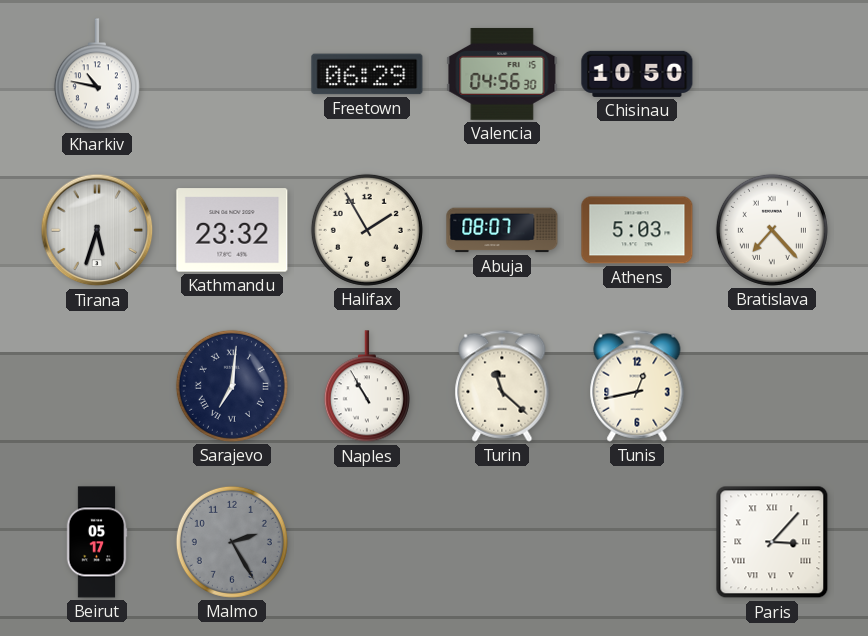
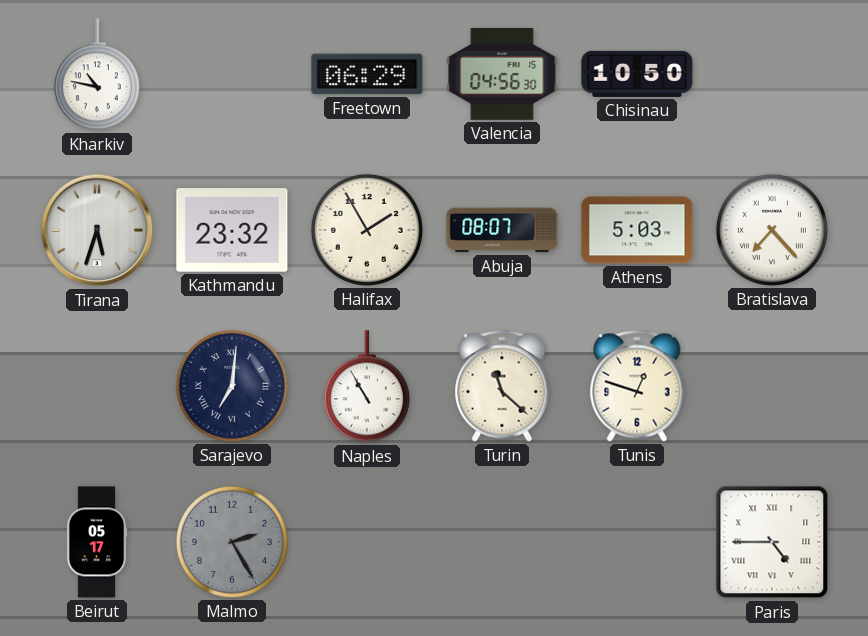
Tunis: 12:43 -> 12:48 (637, 386)
Paris: 3:07 -> 4:45 (772, 542)
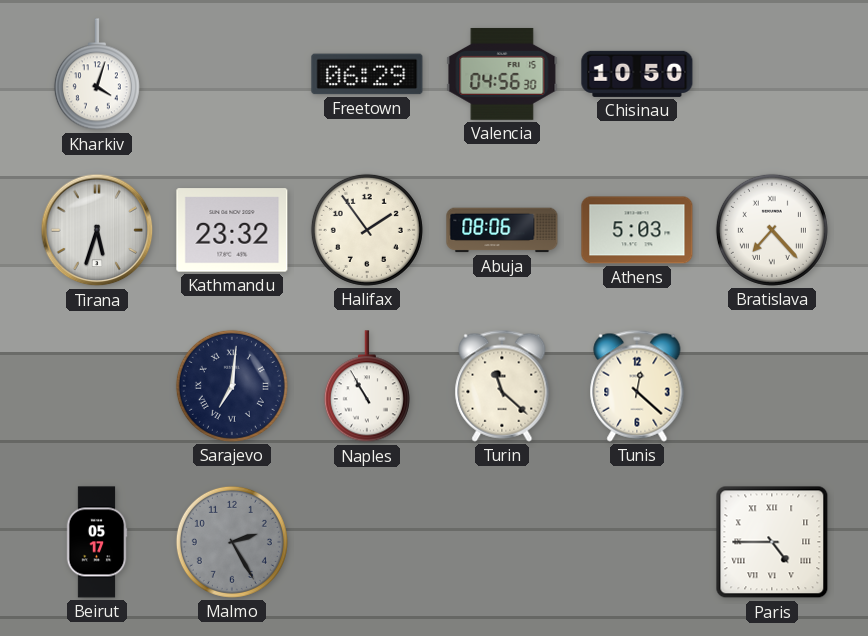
Kharkiv: 10:47 -> 4:03 (97, 75)
Halifax: 1:55 -> 1:54 (367, 230)
Abuja: 08:07 -> 08:06 (502, 230)
Tunis: 12:48 -> 12:22 (637, 386)
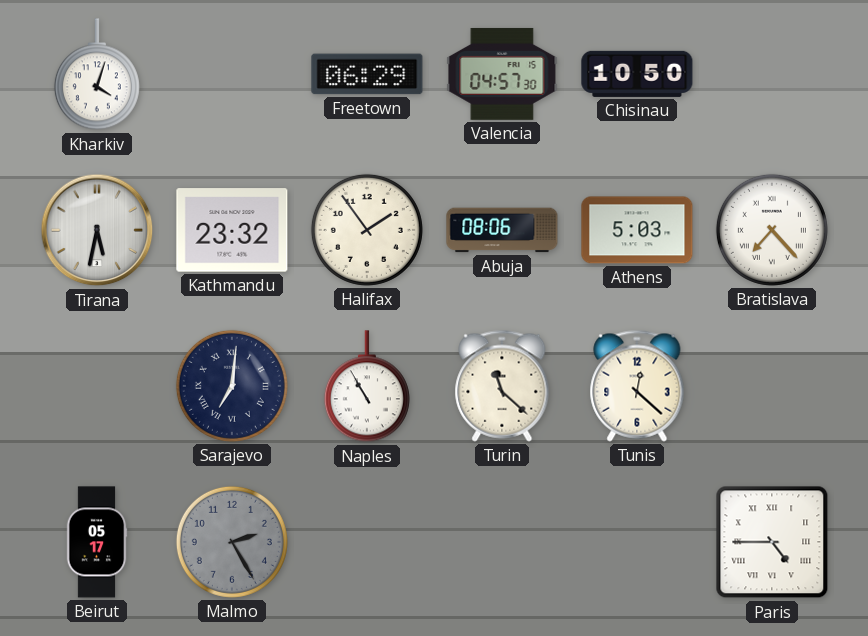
Valencia: 04:56 -> 04:57 (502, 74)
Tirana: 5:33 -> 5:32 (97, 230)
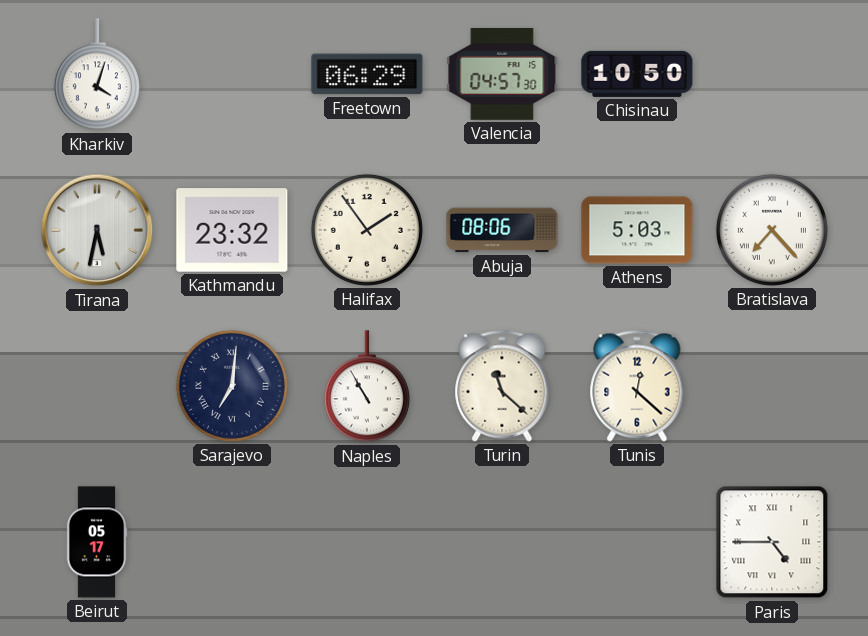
Malmo: 2:25 -> none (232, 542)
